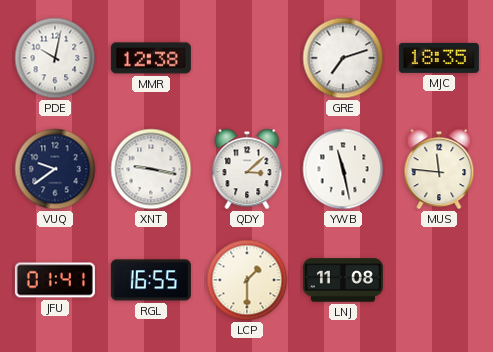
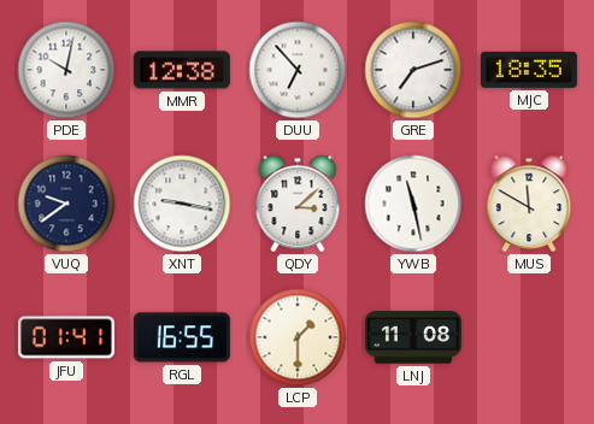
DUU: none -> 6:53 (298, 70)
MUS: 11:46 -> 11:50 (529, 204)
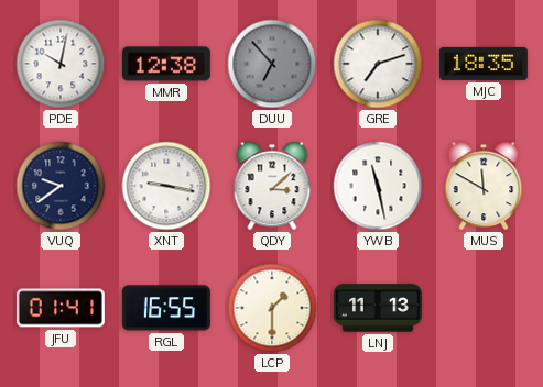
DUU dial: white -> grey (272, 64)
LNJ: 11:08 -> 11:13 (378, 308)
